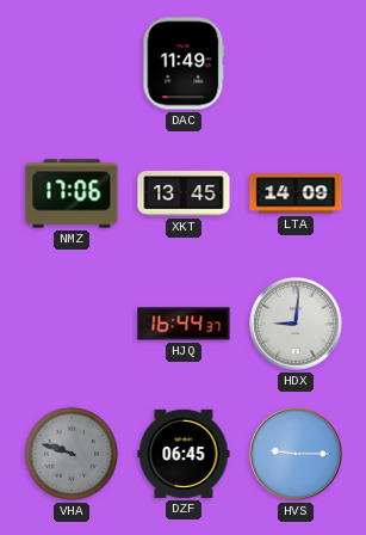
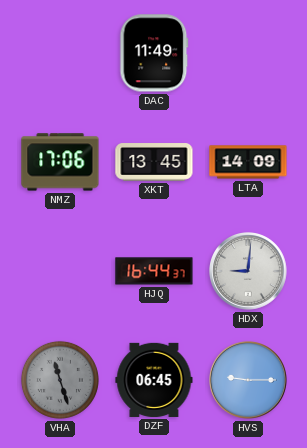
VHA: 9:48 -> 11:27 (60, 380)
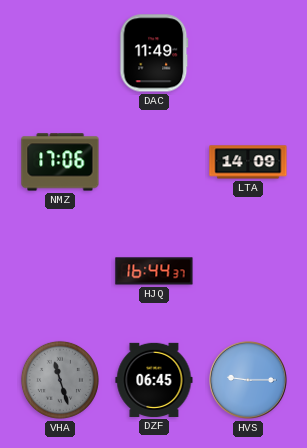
XKT: 13:45 -> none (154, 162)
HDX: 9:01 -> none (248, 271)
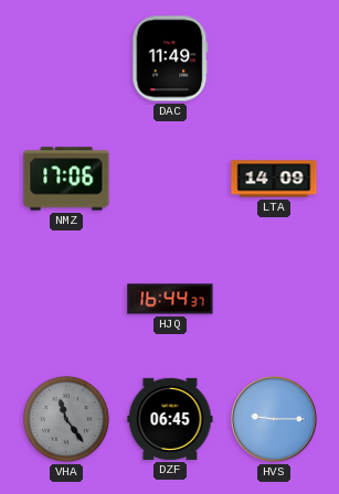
VHA: 11:27 -> 11:24 (66, 419)
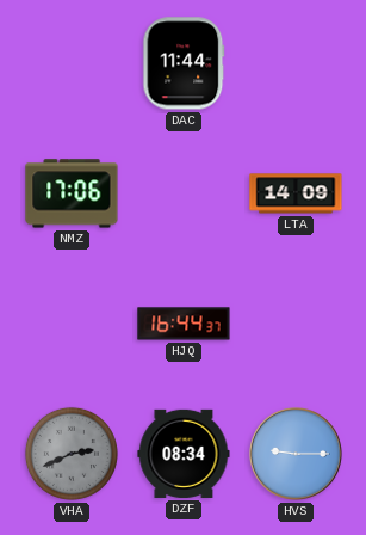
DAC: 11:49 -> 11:44 (184, 63)
VHA: 11:24 -> 2:41 (72, 454)
DZF: 06:45 -> 08:34 (184, 454)
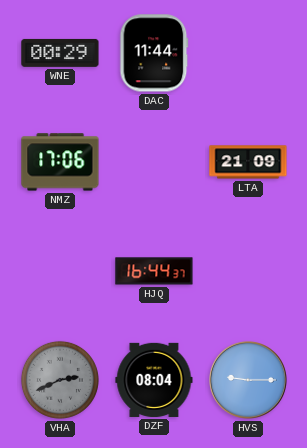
WNE: none -> 00:29 (60, 53)
LTA: 14:09 -> 21:09 (248, 162)
DZF: 08:34 -> 08:04 (154, 380)
